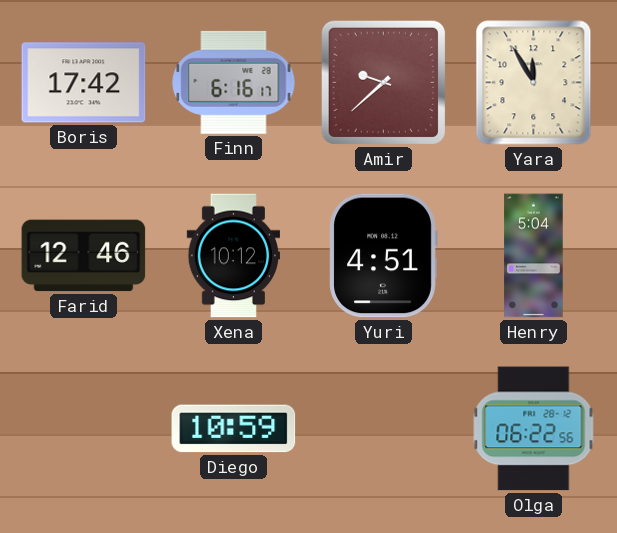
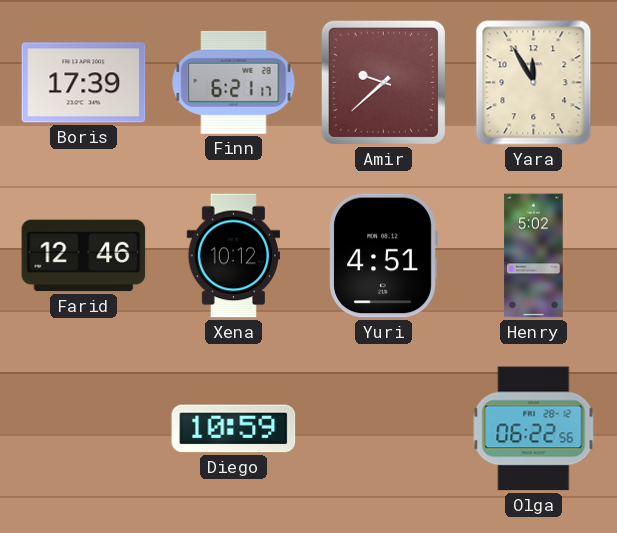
Boris: 17:42 -> 17:39 (84, 83)
Finn: 6:16 -> 6:21 (234, 82)
Henry: 5:04 -> 5:02 (534, 256)
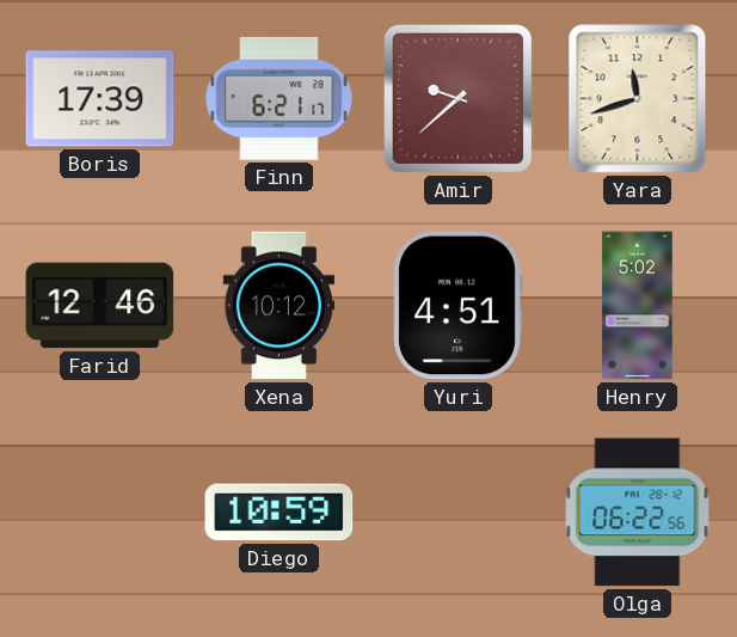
Yara: 11:55 -> 11:42 (638, 99)
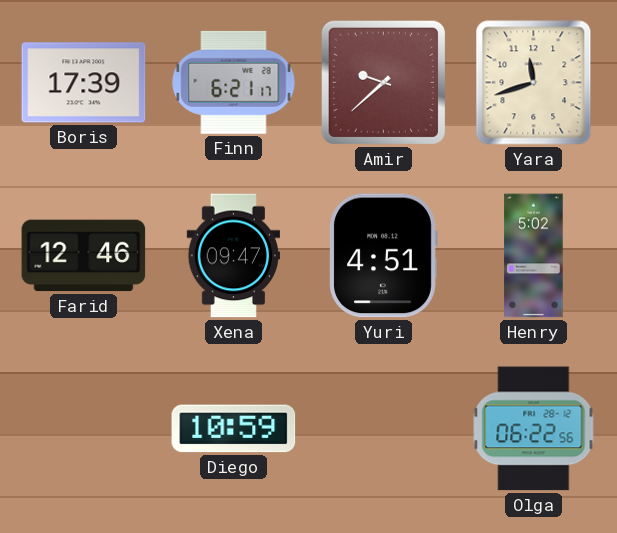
Xena: 10:12 -> 09:47 (234, 256)
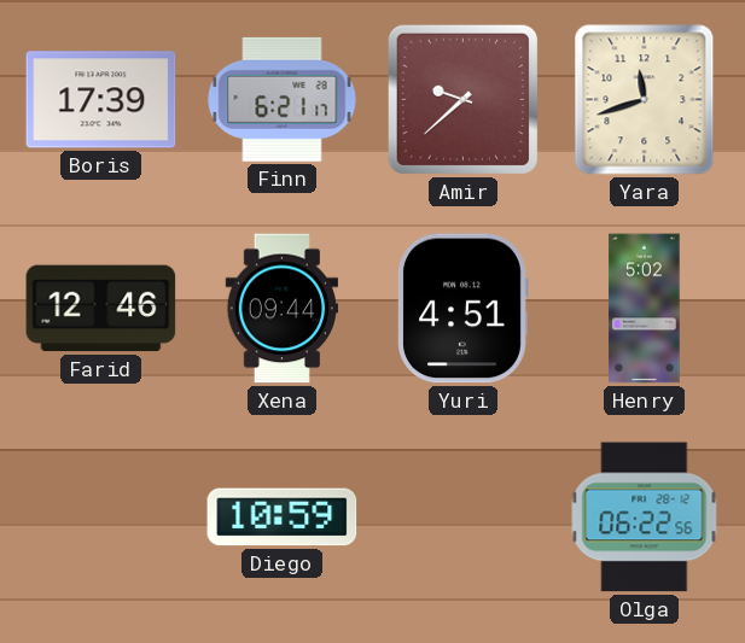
Xena: 09:47 -> 09:44 (283, 309)
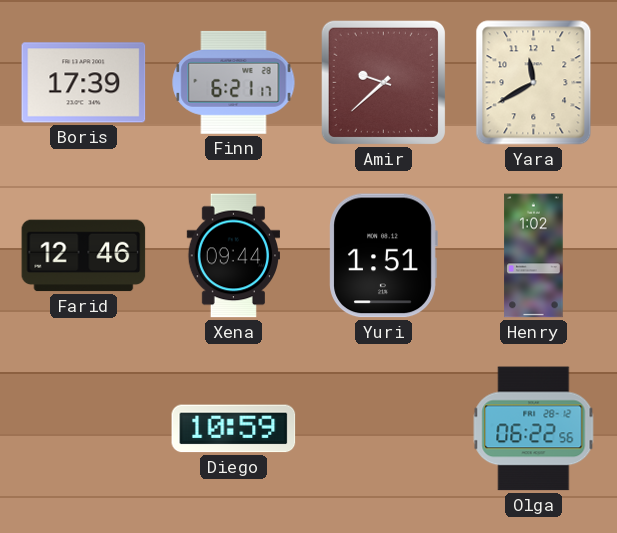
Yara: 11:42 -> 11:40 (534, 83)
Yuri: 4:51 -> 1:51 (383, 256)
Henry: 5:02 -> 1:02 (534, 256)
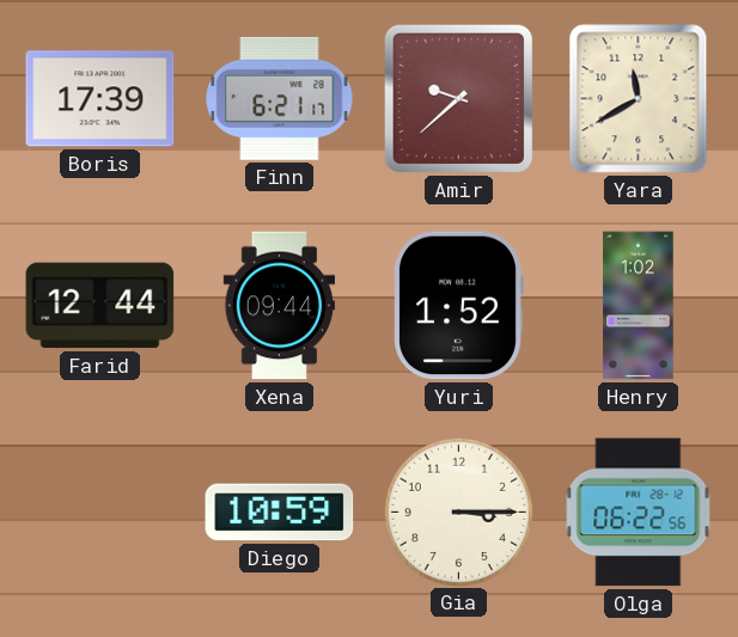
Farid: 12:46 -> 12:44 (100, 306)
Yuri: 1:51 -> 1:52 (458, 306)
Gia: none -> 3:15 (458, 512)
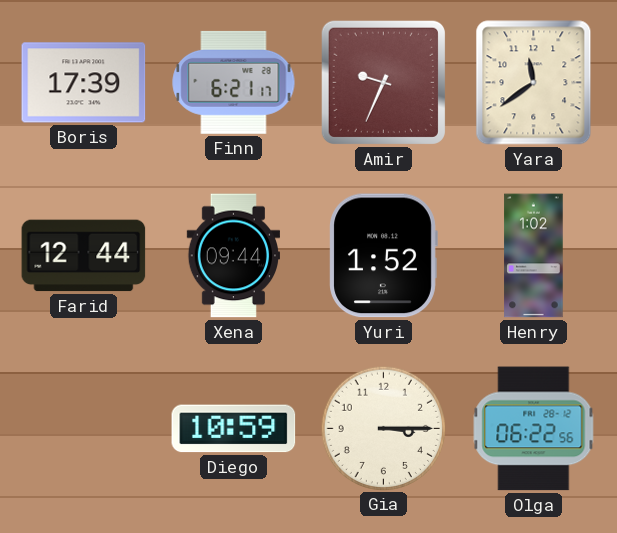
Amir: 9:38 -> 9:34 (383, 82)
Yara: 11:40 -> 11:39 (534, 83)
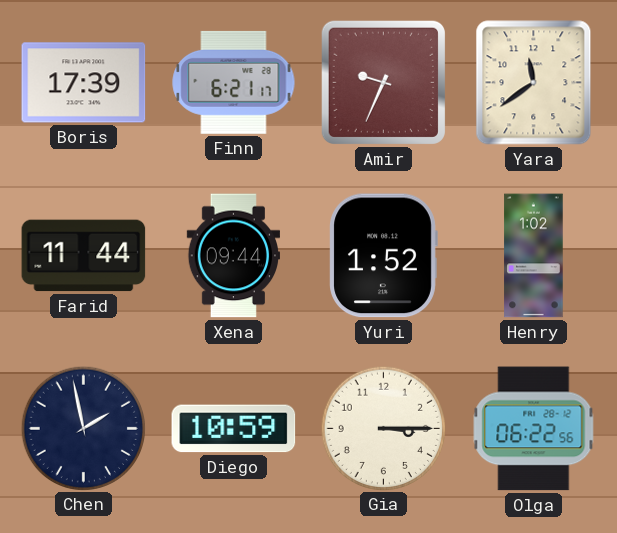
Farid: 12:44 -> 11:44 (84, 256)
Chen: none -> 1:58 (83, 428)
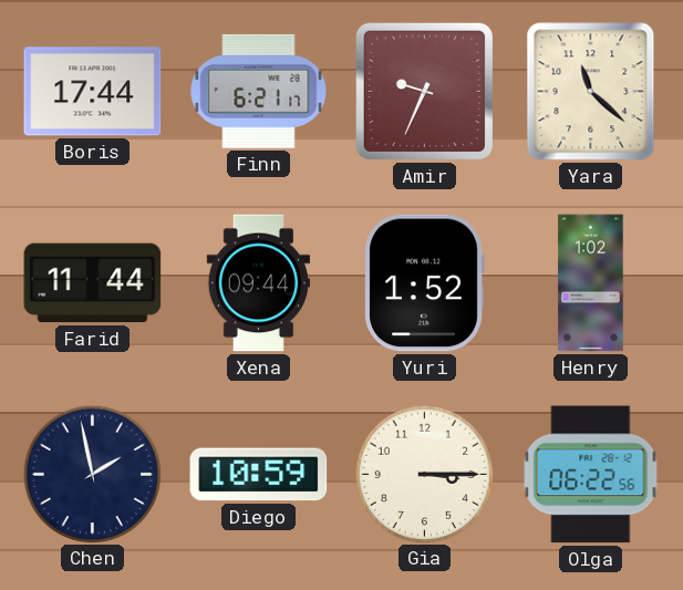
Boris: 17:39 -> 17:44 (93, 92)
Yara: 11:39 -> 11:22 (591, 92)
